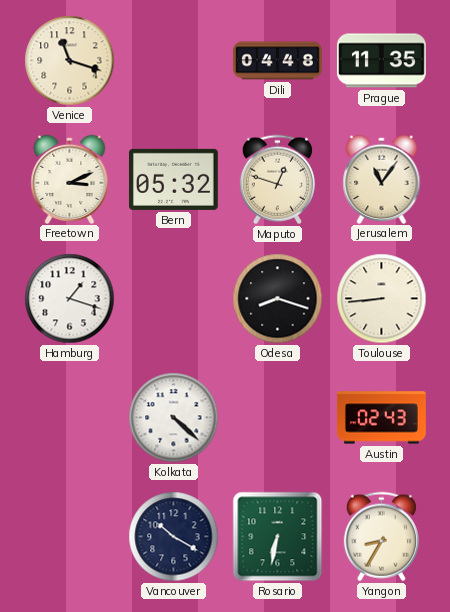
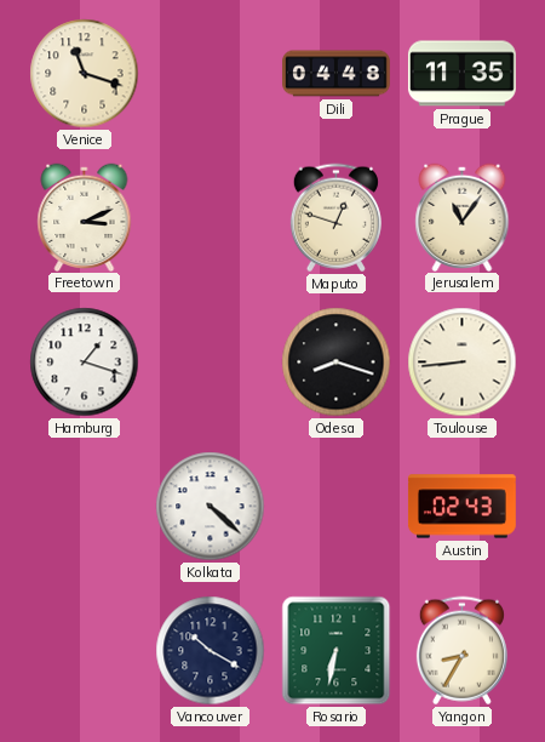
Bern: 05:32 -> none (173, 179)
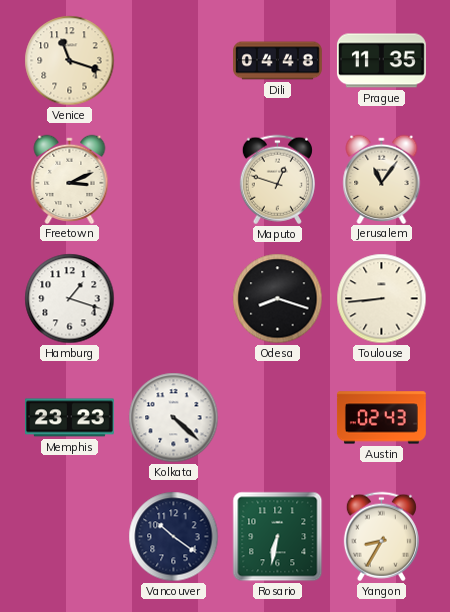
Memphis: none -> 23:23 (69, 418)
Vancouver: 10:20 -> 10:21 (174, 537)
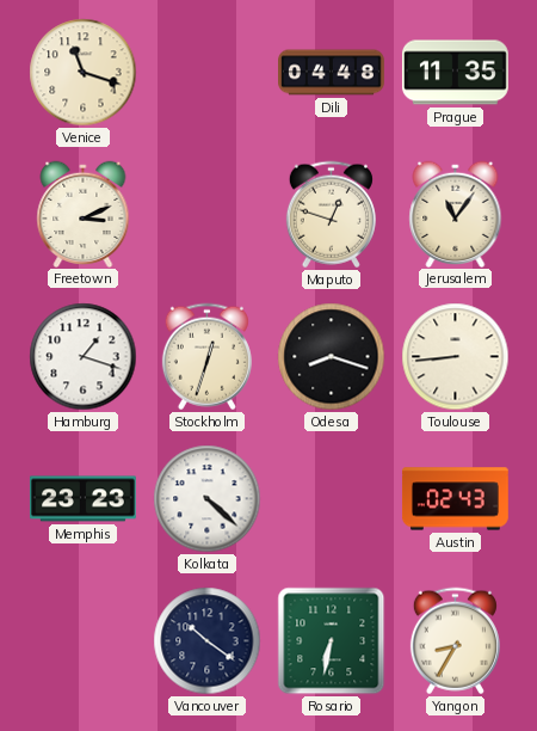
Stockholm: none -> 12:33 (206, 357)
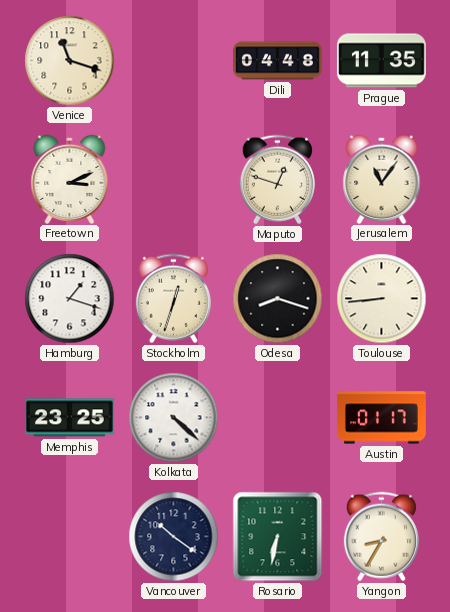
Memphis: 23:23 -> 23:25 (69, 418)
Austin: 02:43 -> 01:17 (381, 418)
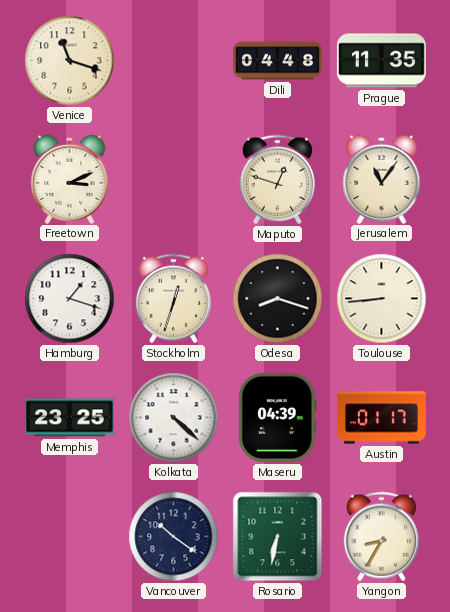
Maseru: none -> 04:39 (277, 417)
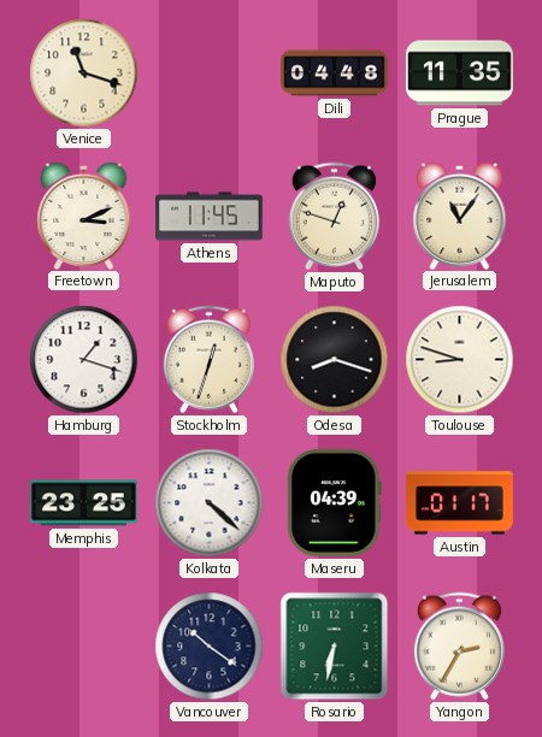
Athens: none -> 11:45 (210, 217)
Toulouse: 8:44 -> 8:48 (460, 360)
Yangon: 8:35 -> 2:35 (459, 647)
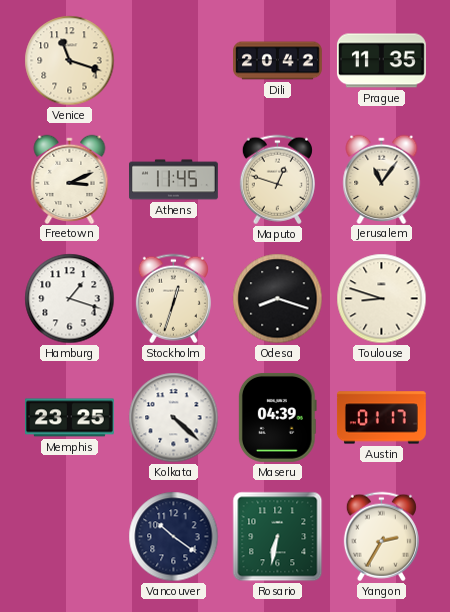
Dili: 04:48 -> 20:42 (278, 61)
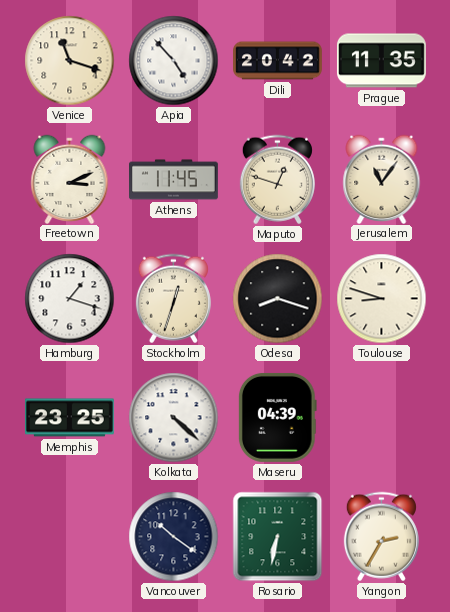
Apia: none -> 4:53 (174, 61)
Austin: 01:17 -> none (381, 418)
